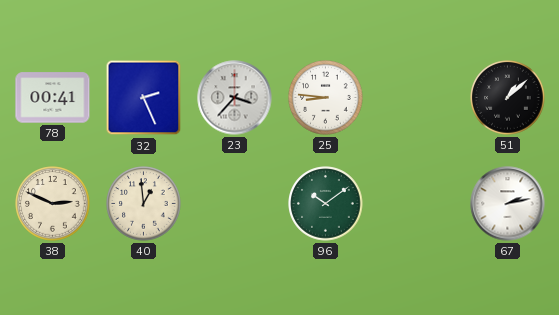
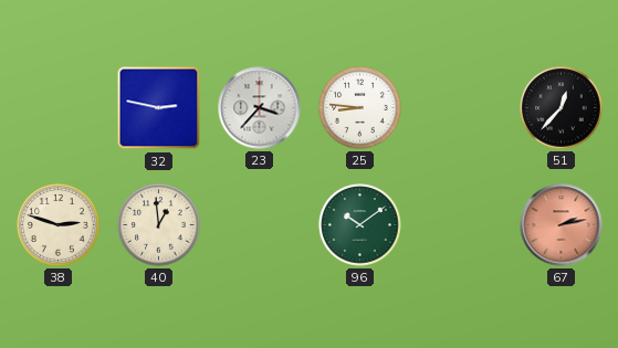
78: 00:41 -> none (53, 98)
32: 2:26 -> 2:47 (159, 108)
51: 1:08 -> 12:37 (562, 108)
38: 2:49 -> 2:48 (59, 225)
67 dial: white -> salmon (562, 225)
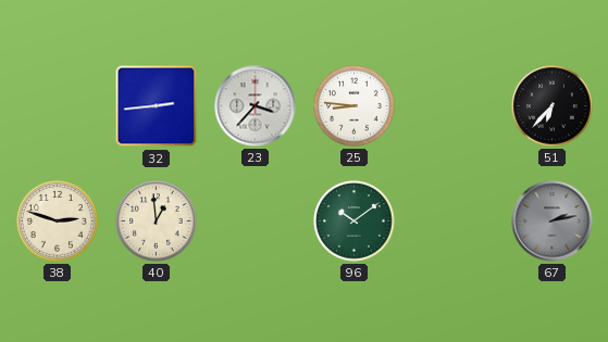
32: 2:47 -> 2:44 (157, 106)
51: 12:37 -> 6:37 (553, 106)
67 dial: salmon -> grey (553, 221)
